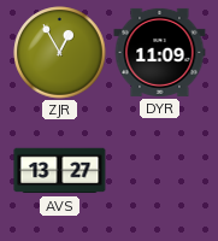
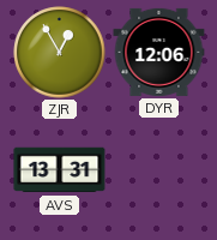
DYR: 11:09 -> 12:06 (159, 52)
AVS: 13:27 -> 13:31 (60, 170)
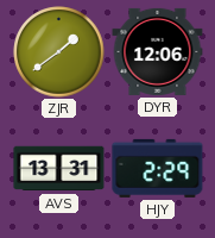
ZJR: 12:55 -> 1:39 (59, 52)
HJY: none -> 2:29 (158, 168)
